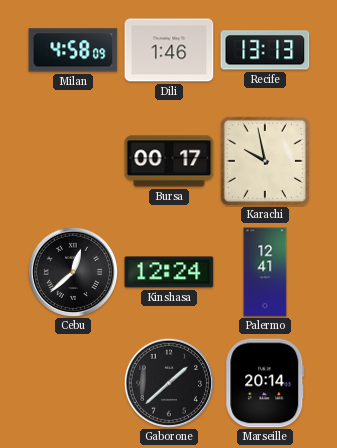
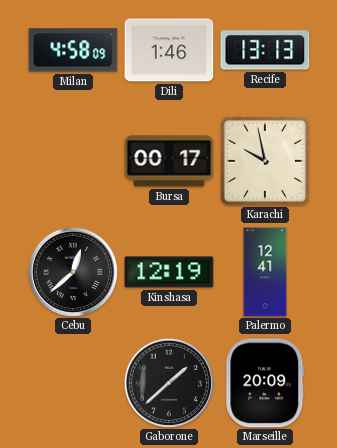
Kinshasa: 12:24 -> 12:19 (169, 272)
Marseille: 20:14 -> 20:09 (265, 383)
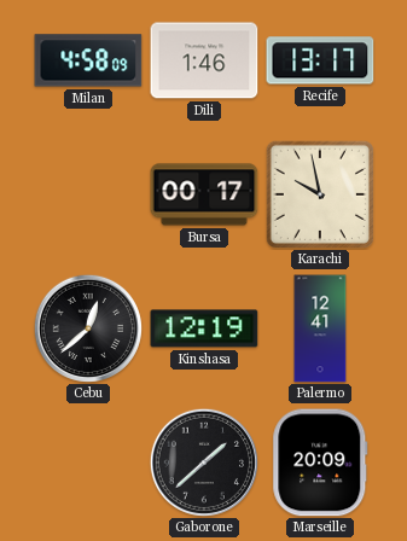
Recife: 13:13 -> 13:17 (320, 60)
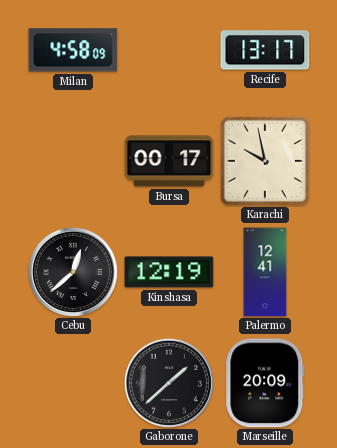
Dili: 1:46 -> none (204, 60)
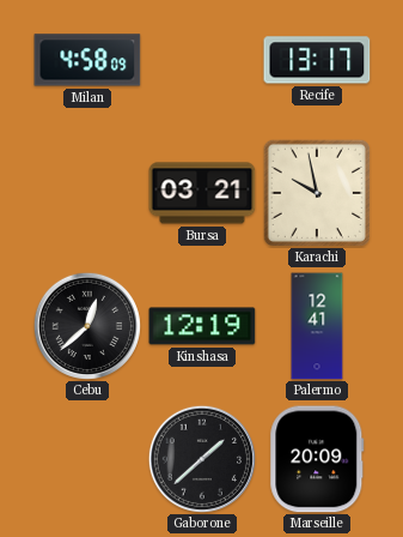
Bursa: 00:17 -> 03:21 (202, 193)
